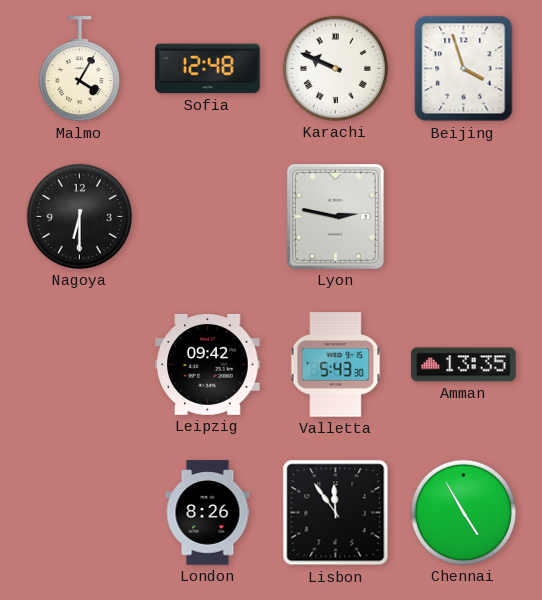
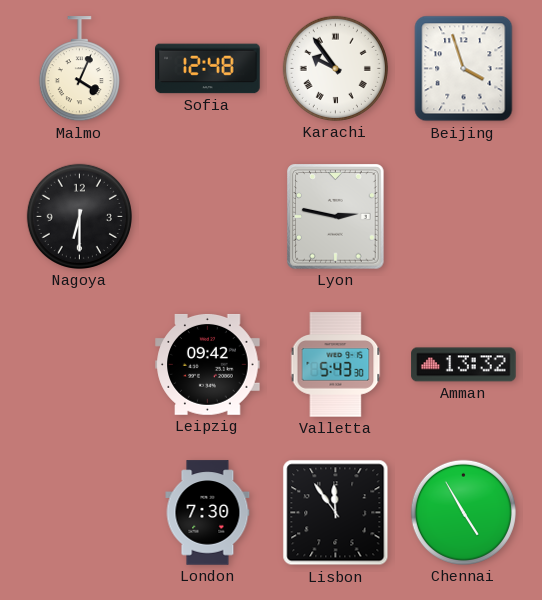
Malmo: 4:05 -> 4:04 (79, 69)
Karachi: 9:49 -> 9:54 (335, 68)
Amman: 13:35 -> 13:32 (464, 365)
London: 8:26 -> 7:30 (208, 513)
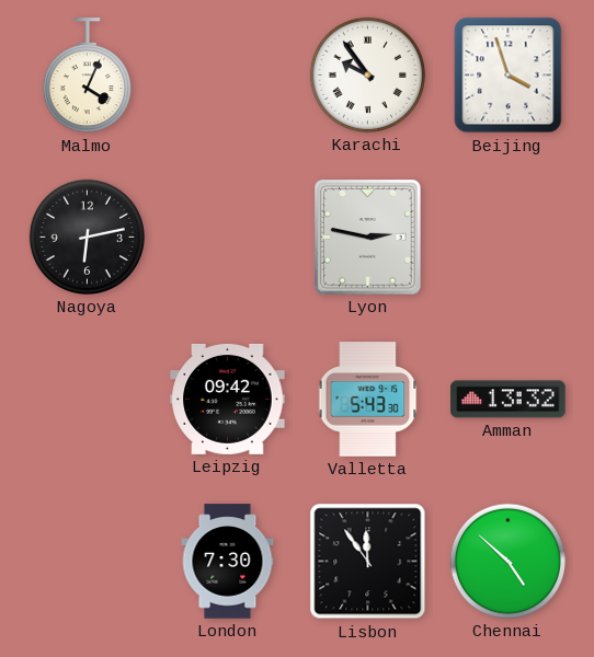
Sofia: 12:48 -> none (208, 69)
Nagoya: 6:30 -> 6:13 (87, 237)
Chennai: 4:55 -> 4:52 (507, 561)
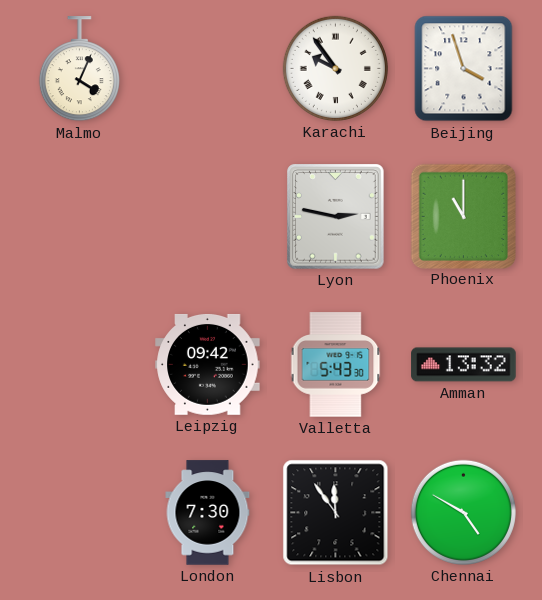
Nagoya: 6:13 -> none (87, 237)
Phoenix: none -> 11:00 (463, 216)
Chennai: 4:52 -> 4:50 (463, 512)
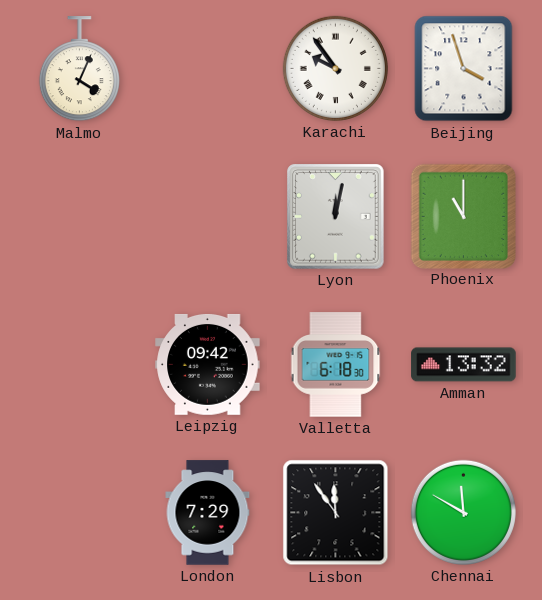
Lyon: 2:47 -> 12:02 (336, 217)
Valletta: 5:43 -> 6:18 (336, 365)
London: 7:30 -> 7:29 (208, 513)
Chennai: 4:50 -> 11:50 (463, 512)
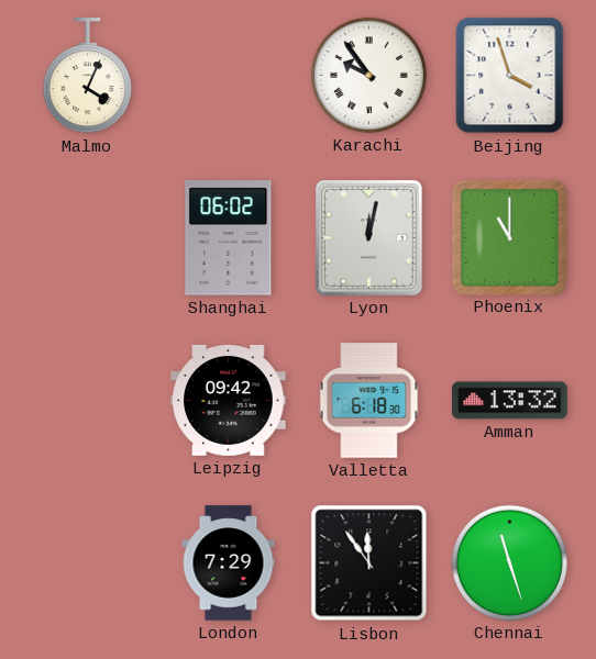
Shanghai: none -> 06:02 (229, 238)
Chennai: 11:50 -> 11:27 (509, 562)
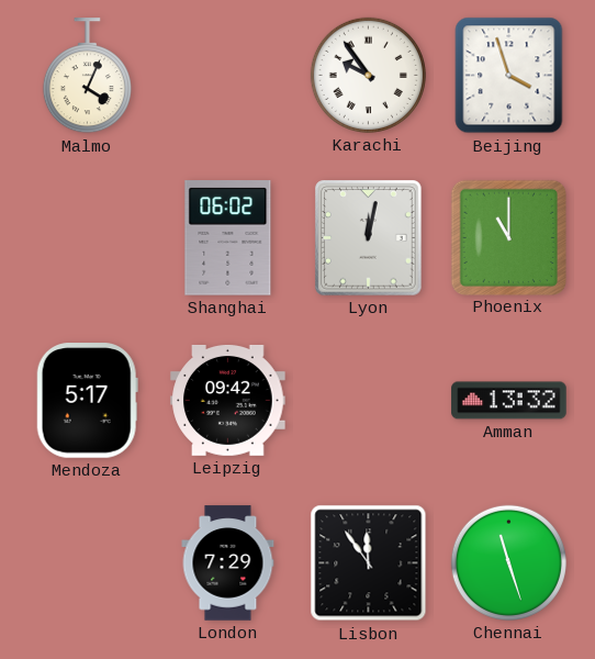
Mendoza: none -> 5:17 (87, 401)
Valletta: 6:18 -> none (369, 401)
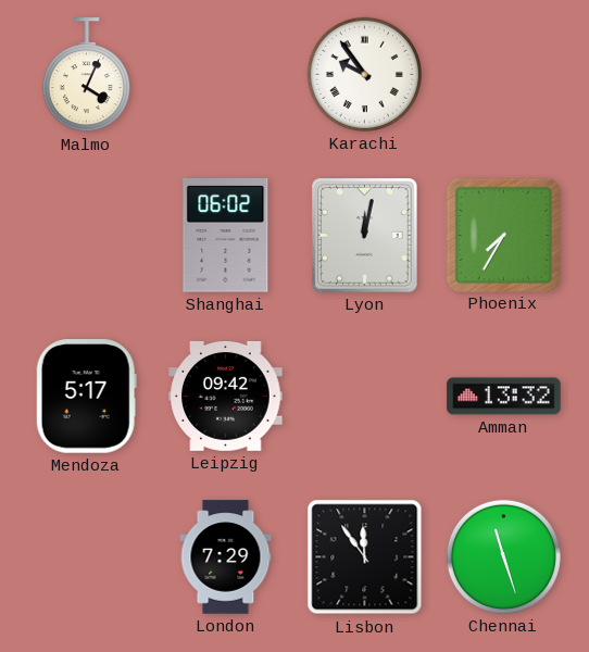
Beijing: 3:57 -> none (509, 76)
Phoenix: 11:00 -> 7:35 (503, 235)
